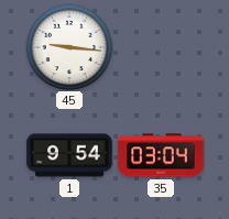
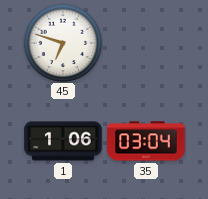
45: 9:16 -> 6:48 (63, 43)
1: 9:54 -> 1:06 (63, 141)
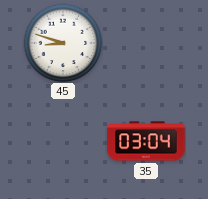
45: 6:48 -> 8:48 (63, 43)
1: 1:06 -> none (63, 141)
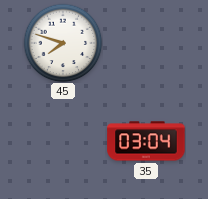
45: 8:48 -> 7:48 (63, 43)
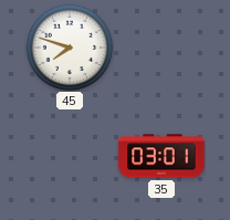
35: 03:04 -> 03:01 (161, 156)
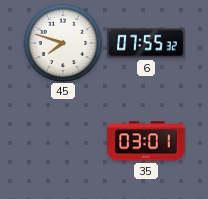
6: none -> 07:55 (146, 43)
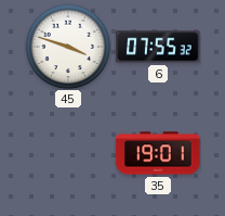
45: 7:48 -> 3:48 (68, 47)
35: 03:01 -> 19:01 (158, 153)
